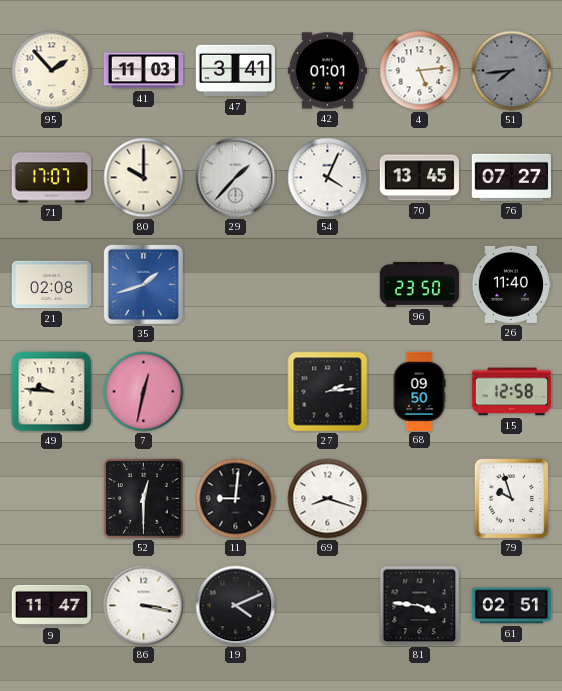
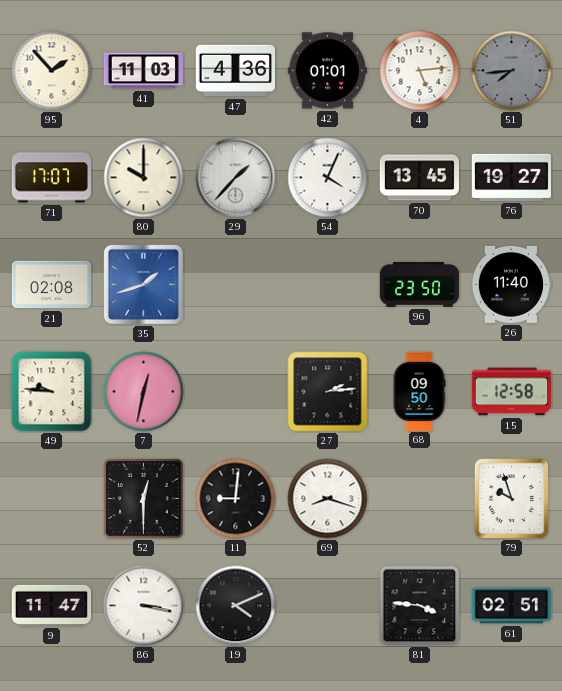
47: 3:41 -> 4:36 (235, 71)
76: 07:27 -> 19:27 (511, 177)
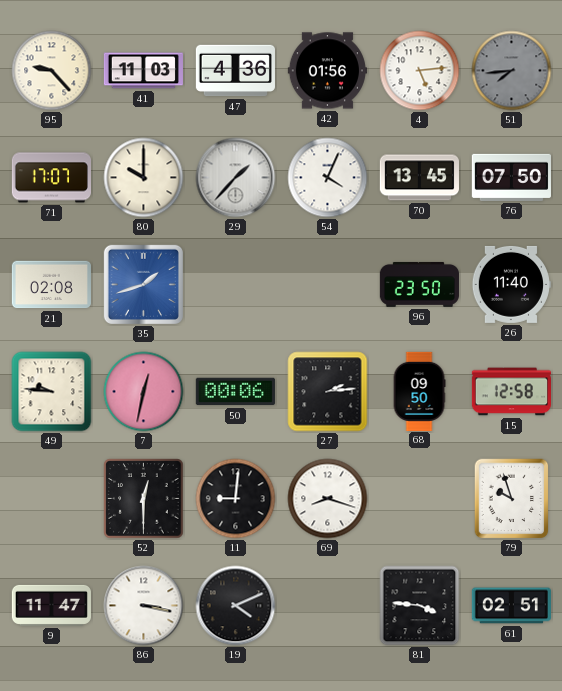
95: 1:53 -> 9:23 (52, 71)
42: 01:01 -> 01:56 (327, 71)
76: 19:27 -> 07:50 (511, 177)
50: none -> 00:06 (235, 392)
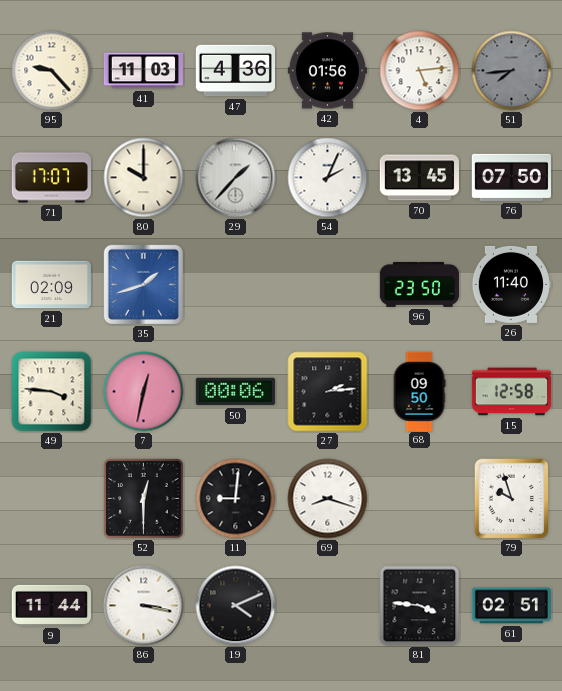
54: 4:04 -> 2:04 (328, 178)
21: 02:08 -> 02:09 (51, 285)
49: 9:46 -> 3:46 (52, 392)
9: 11:47 -> 11:44 (51, 605)
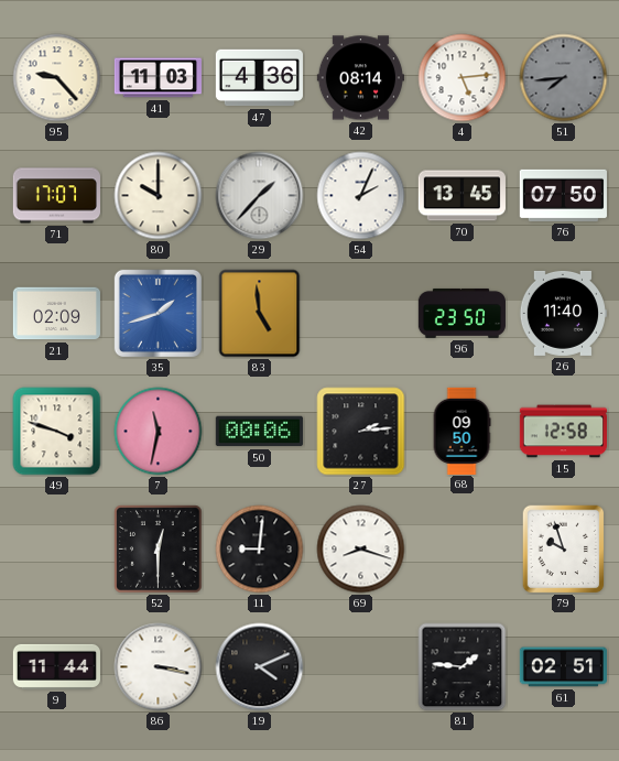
42: 01:56 -> 08:14 (360, 78)
83: none -> 4:59 (260, 314)
49: 3:46 -> 3:48 (57, 432)
7: 12:32 -> 11:32 (159, 432)
81: 3:46 -> 1:46 (463, 667)
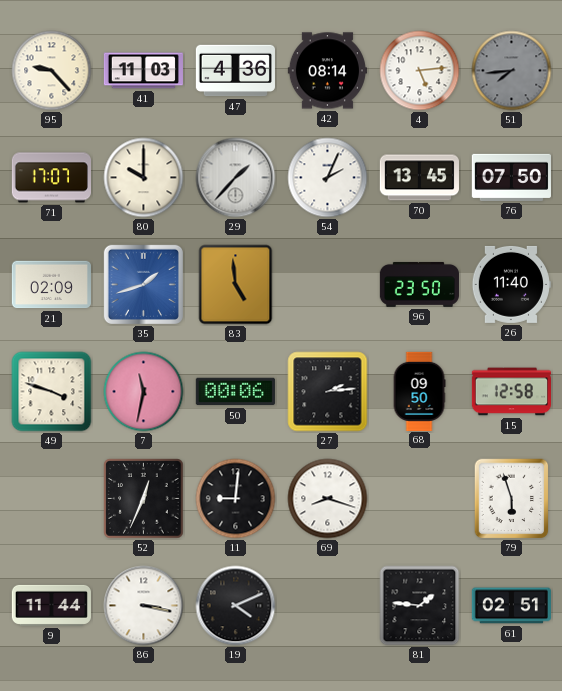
52: 12:30 -> 12:34 (144, 499)
79: 9:57 -> 5:57 (512, 499)
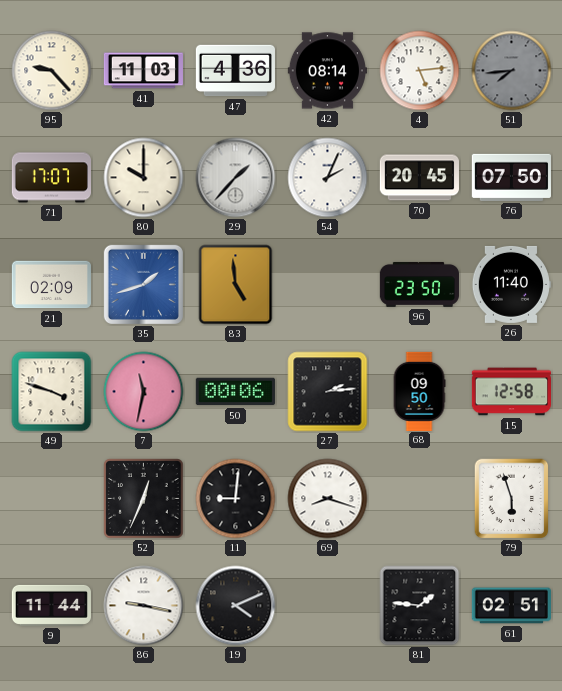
70: 13:45 -> 20:45 (419, 178)
86: 3:17 -> 9:17 (144, 606)
